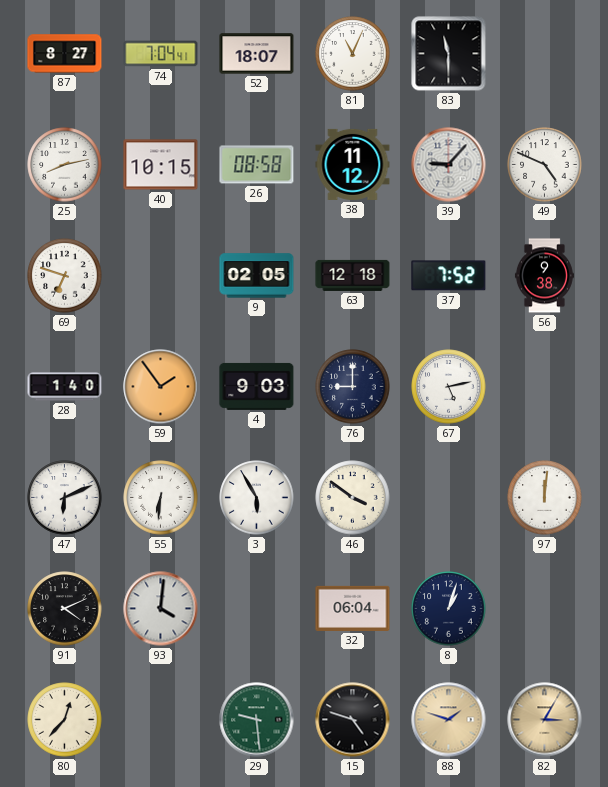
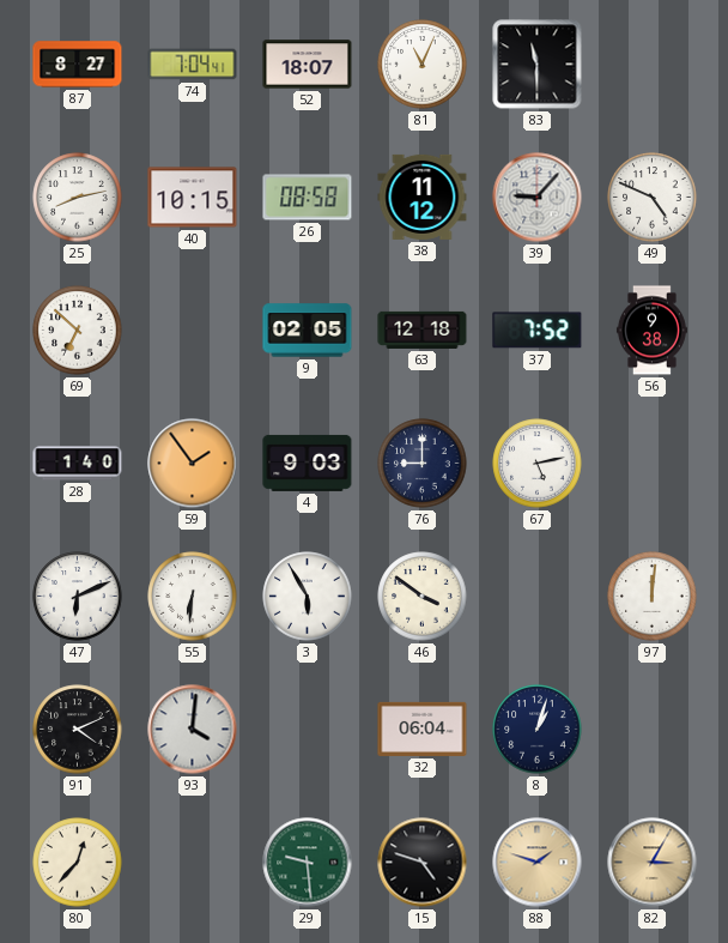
69: 6:48 -> 6:52 (78, 331)
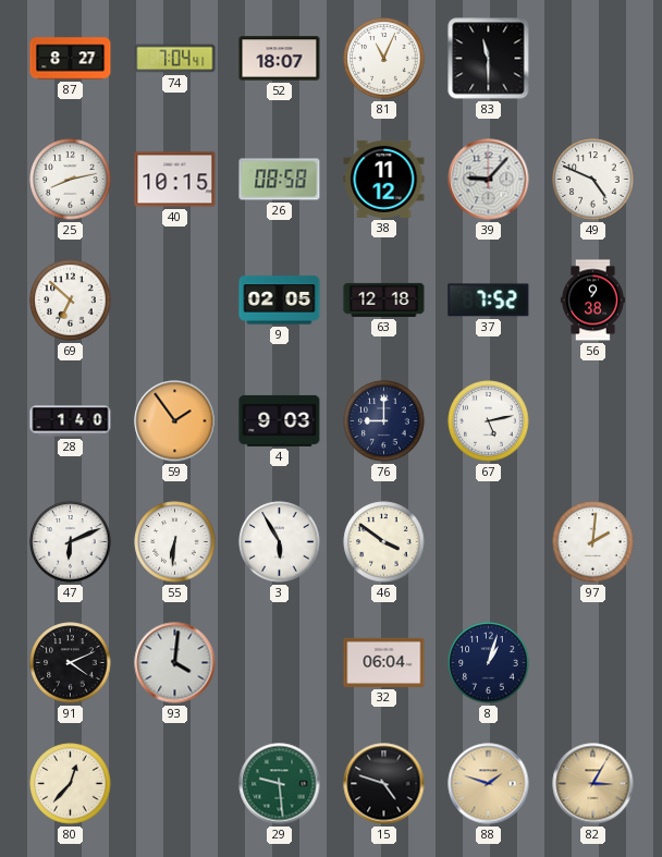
97: 12:01 -> 2:01 (593, 542)
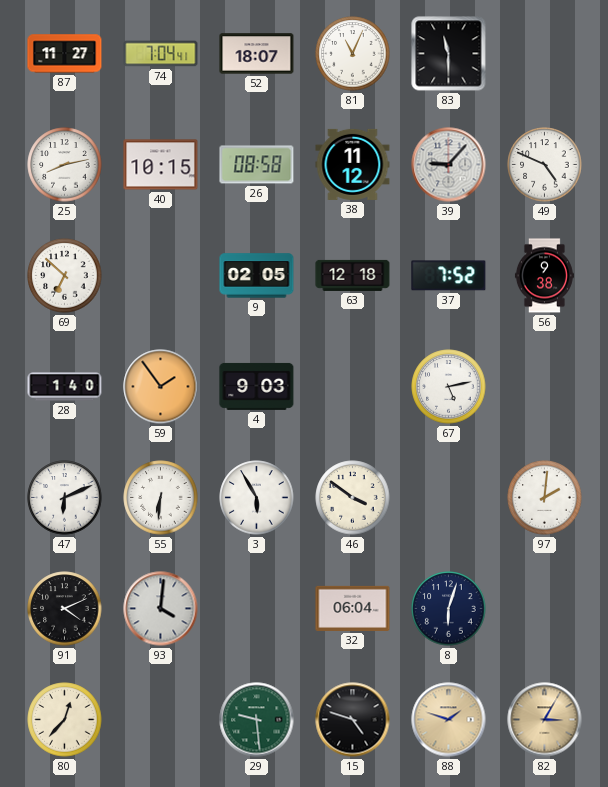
87: 8:27 -> 11:27 (65, 54)
76: 9:00 -> none (384, 421)
8: 1:03 -> 6:03 (449, 609)
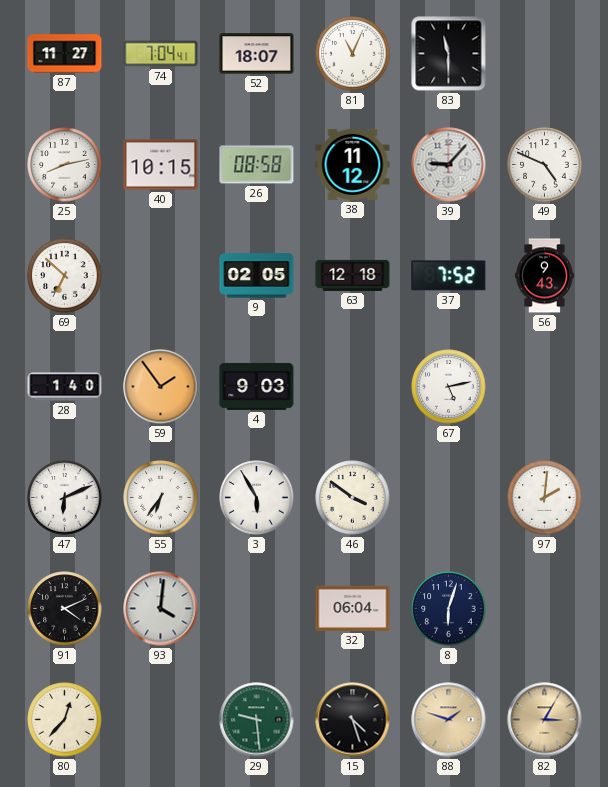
56: 9:38 -> 9:43 (544, 276)
55: 6:31 -> 6:36 (161, 498)
15: 4:48 -> 4:27 (353, 720)
